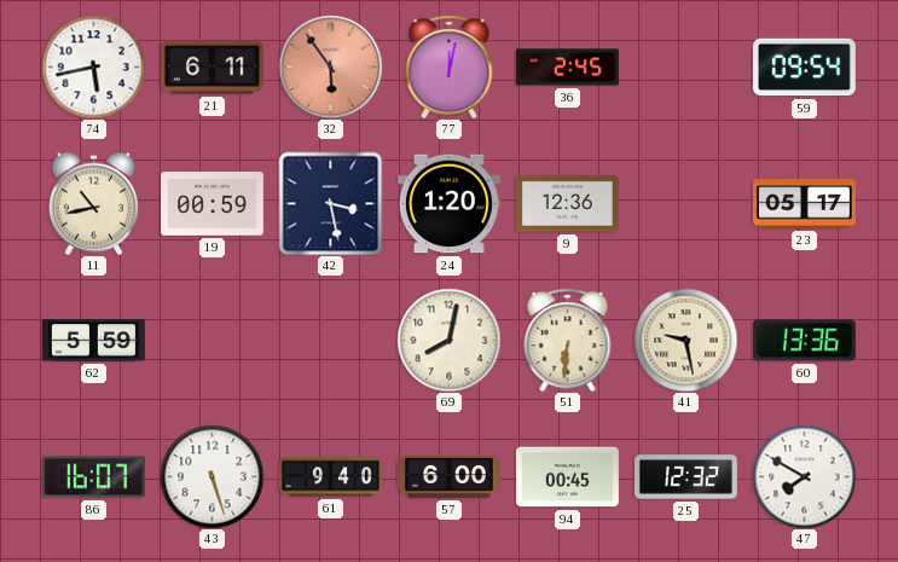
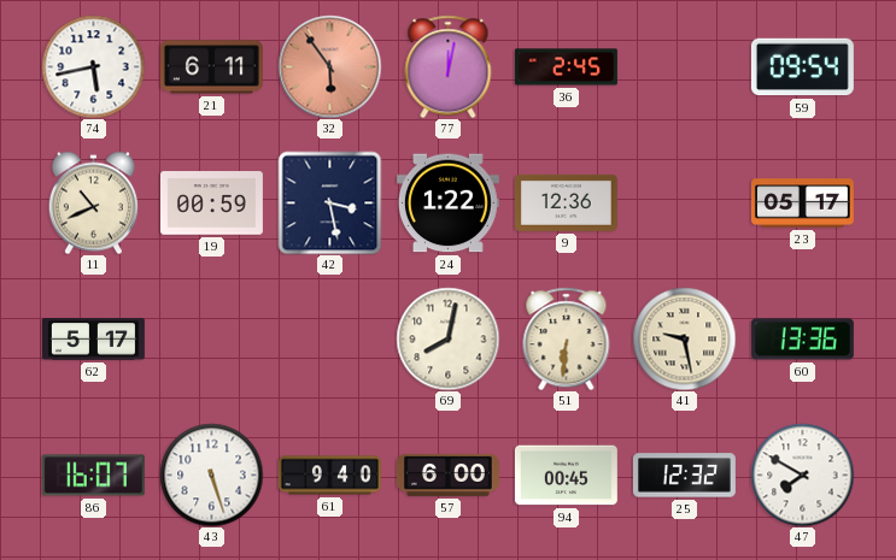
11: 10:43 -> 10:41 (93, 202)
24: 1:20 -> 1:22 (447, 204)
62: 5:59 -> 5:17 (93, 340)
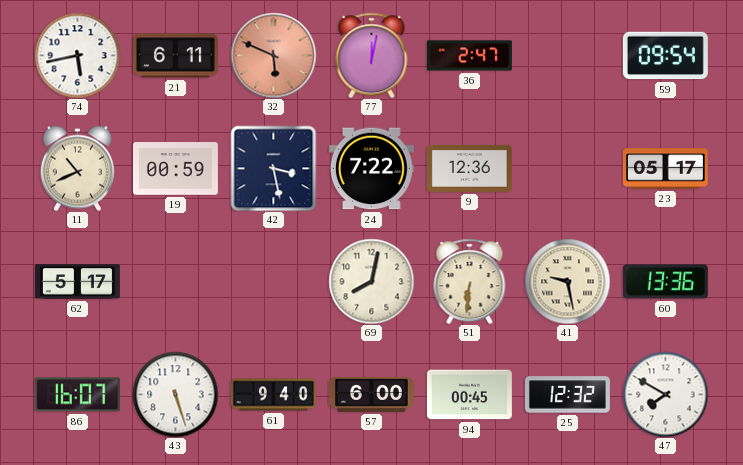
32: 5:54 -> 5:49 (273, 55)
36: 2:45 -> 2:47 (469, 56)
24: 1:22 -> 7:22 (371, 169)
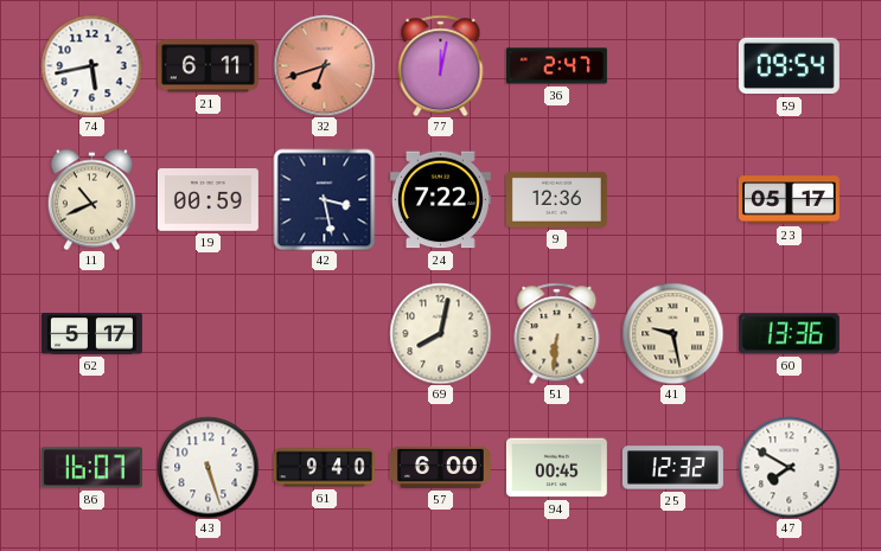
32: 5:49 -> 6:42 (324, 65)
